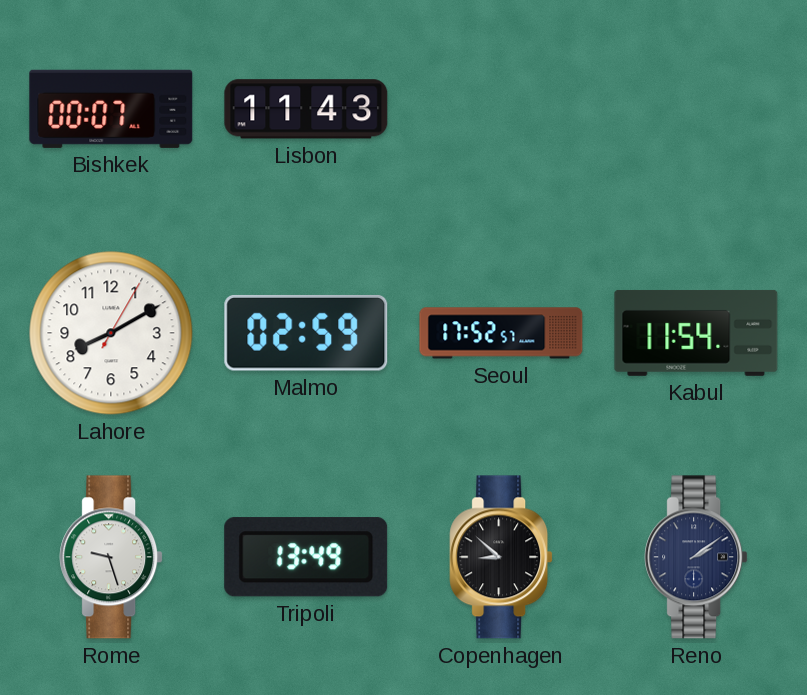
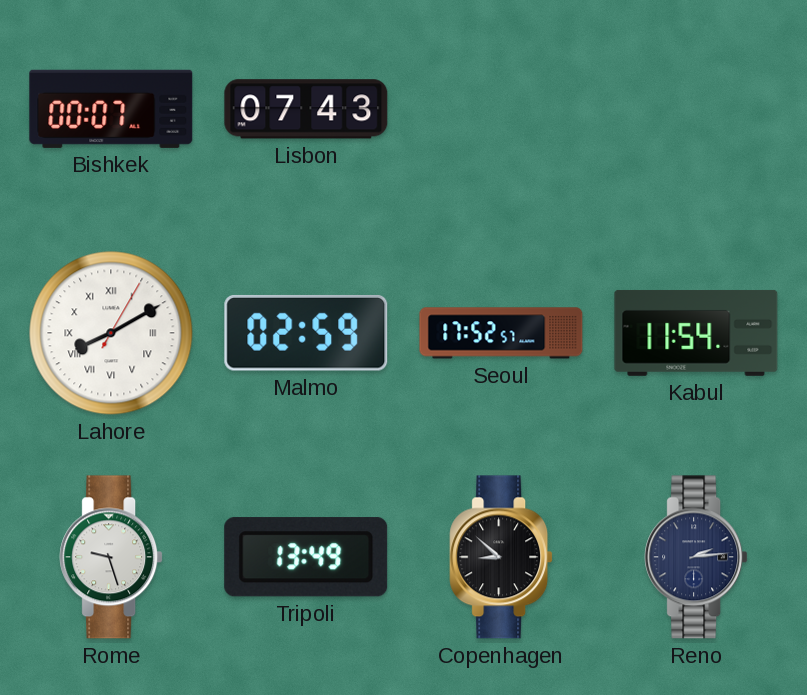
Lisbon: 11:43 -> 07:43 (306, 109)
Lahore numerals: Arabic -> Roman (111, 333)
Reno: 2:09 -> 2:14 (696, 557)
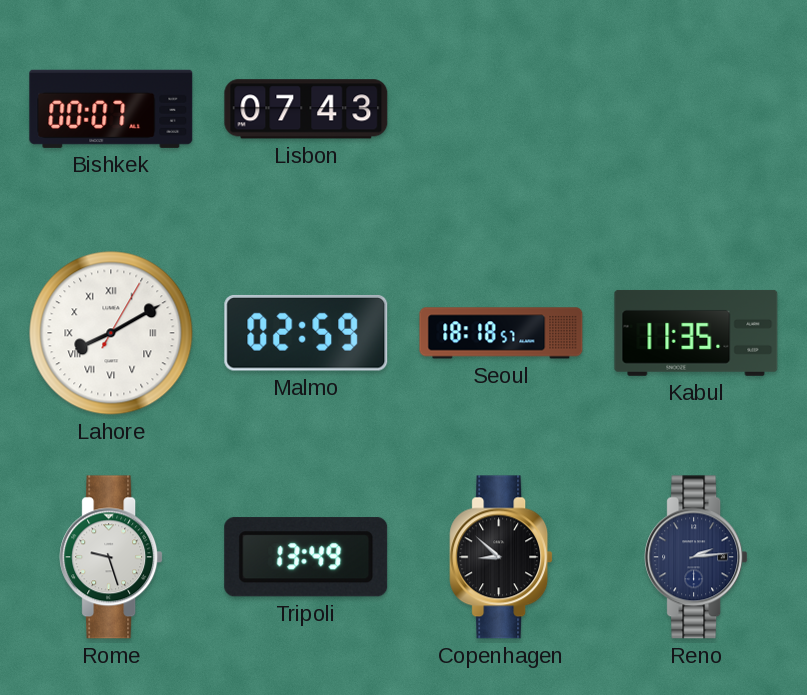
Seoul: 17:52 -> 18:18 (501, 333)
Kabul: 11:54 -> 11:35 (696, 333)
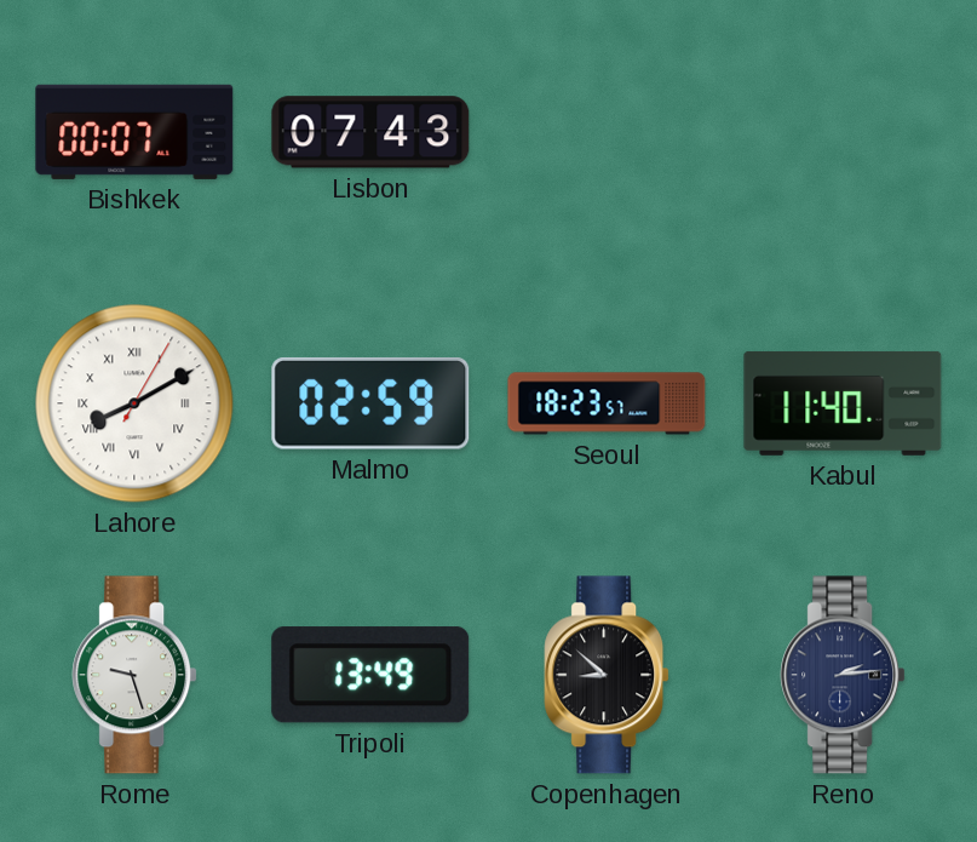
Seoul: 18:18 -> 18:23 (607, 403)
Kabul: 11:35 -> 11:40 (843, 403)
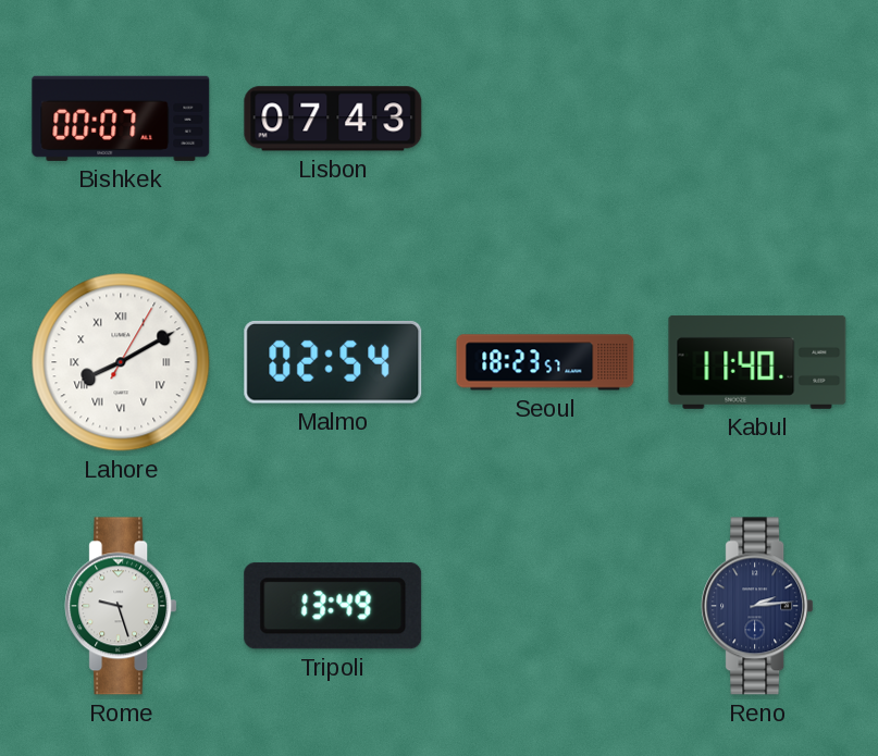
Malmo: 02:59 -> 02:54 (333, 362)
Copenhagen: 8:52 -> none (607, 675)
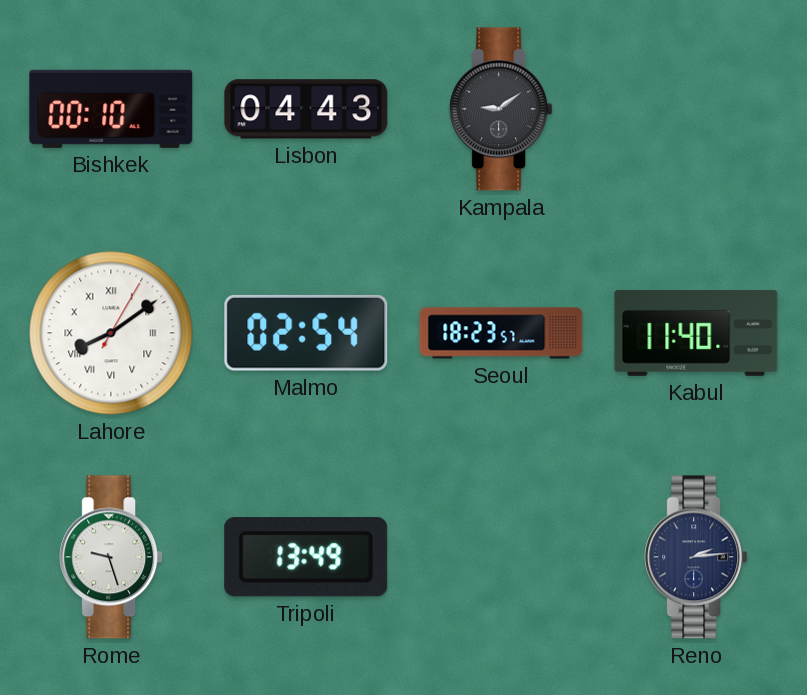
Bishkek: 00:07 -> 00:10 (111, 109)
Lisbon: 07:43 -> 04:43 (306, 109)
Kampala: none -> 9:09 (501, 109)
Lahore: 8:10 -> 8:09 (111, 333)
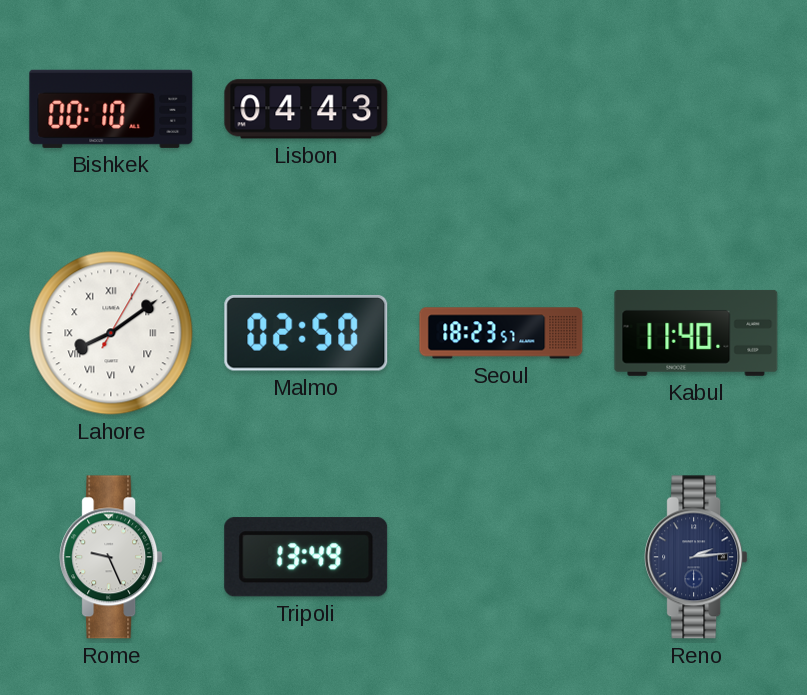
Kampala: 9:09 -> none (501, 109)
Malmo: 02:54 -> 02:50 (306, 333)
Rome: 9:27 -> 9:26 (111, 557)
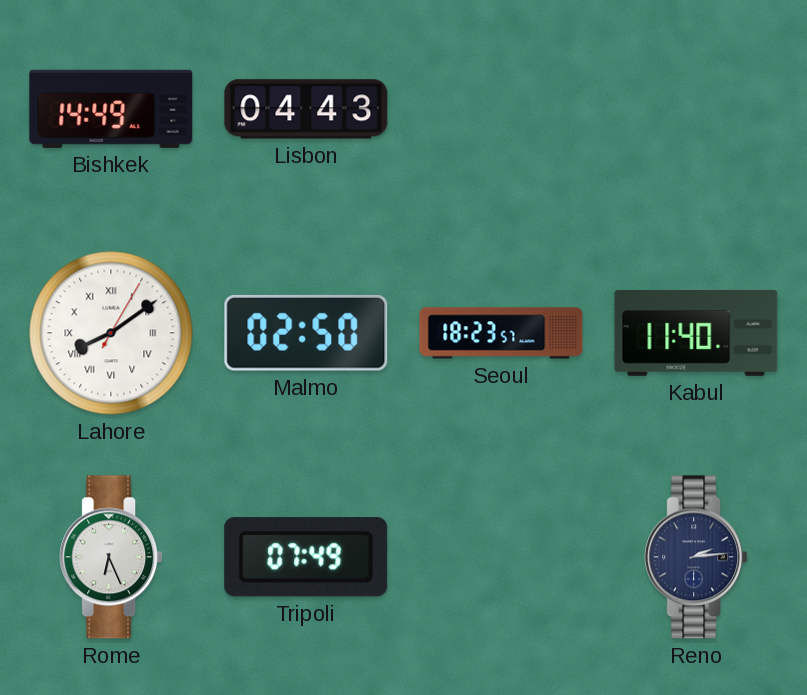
Bishkek: 00:10 -> 14:49 (111, 109)
Rome: 9:26 -> 6:26 (111, 557)
Tripoli: 13:49 -> 07:49 (306, 557)
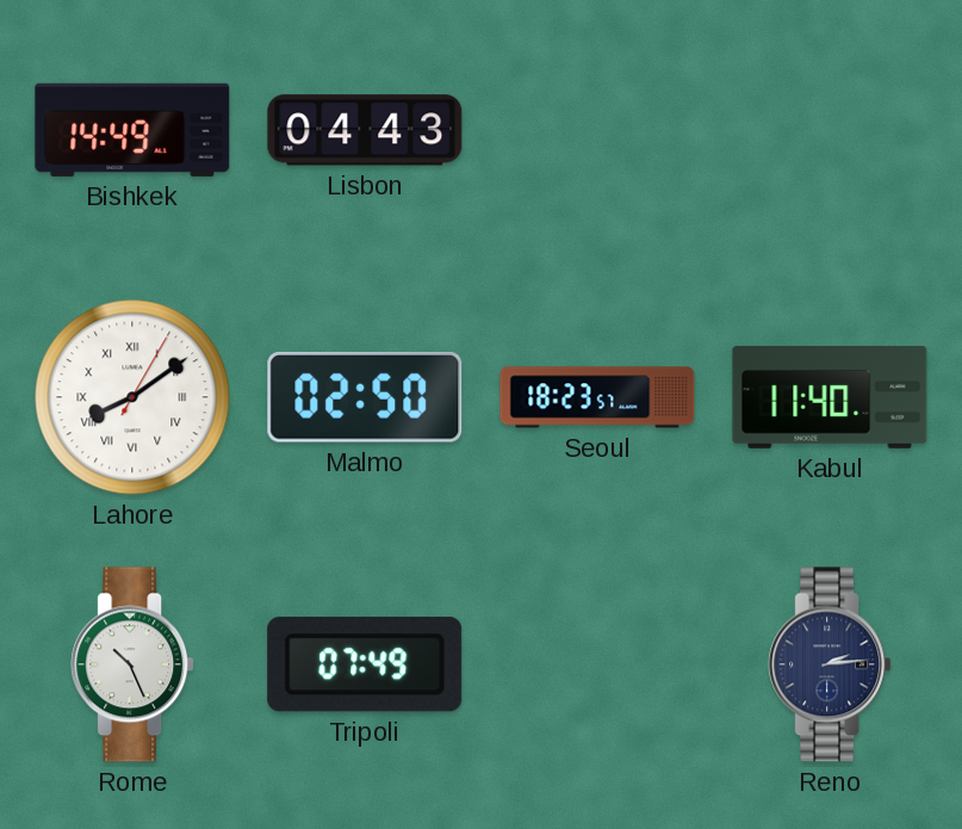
Rome: 6:26 -> 10:26 (132, 664)
